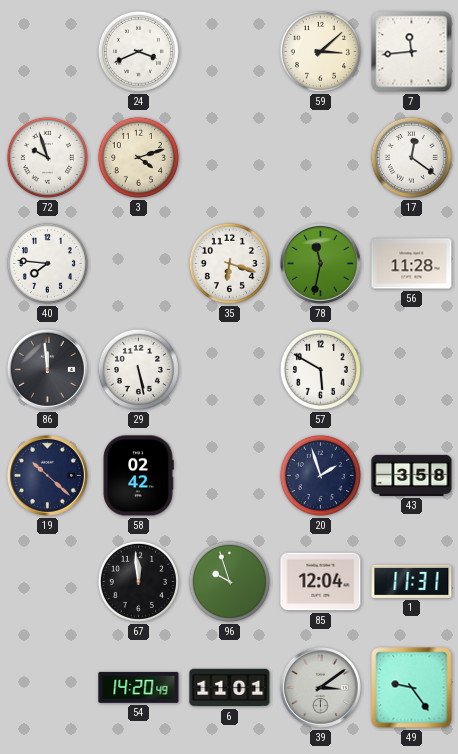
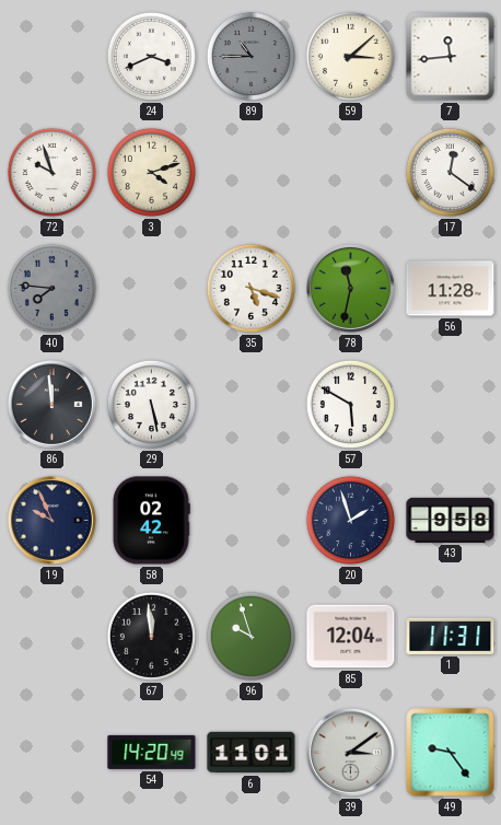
89: none -> 10:45 (250, 56)
40 dial: white -> grey (51, 288)
35: 6:18 -> 5:18 (250, 288)
19: 10:22 -> 9:56 (51, 520)
43: 3:58 -> 9:58 (451, 520)
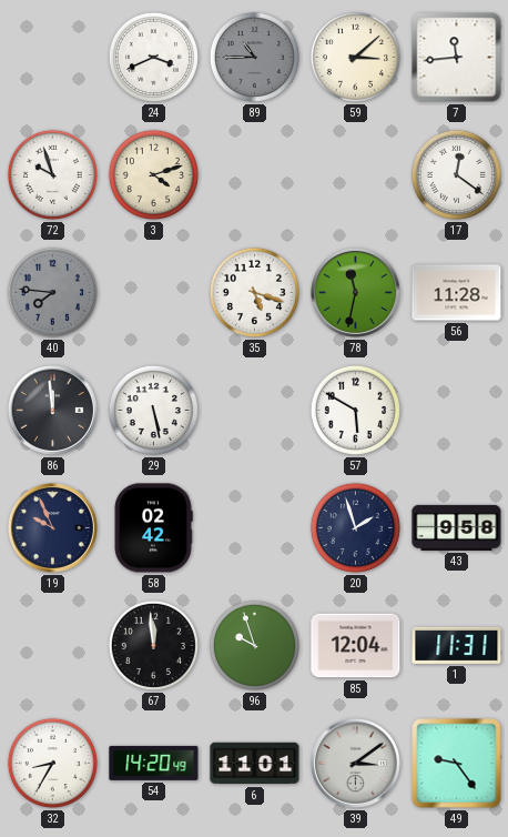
32: none -> 8:35 (52, 763)
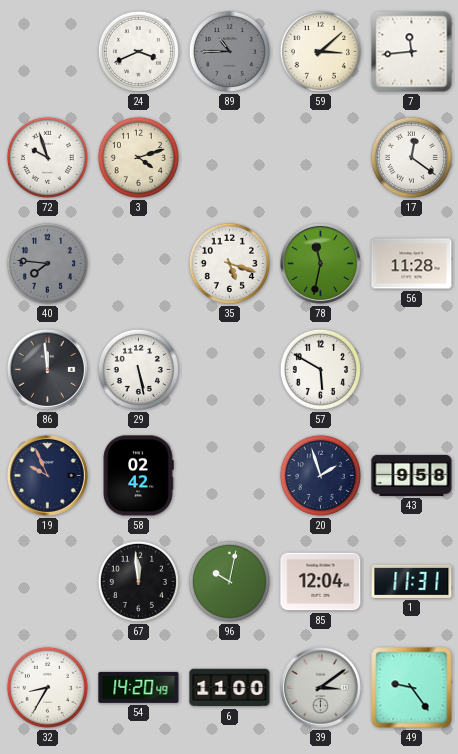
96: 9:57 -> 10:02 (229, 581)
6: 11:01 -> 11:00 (230, 688)
